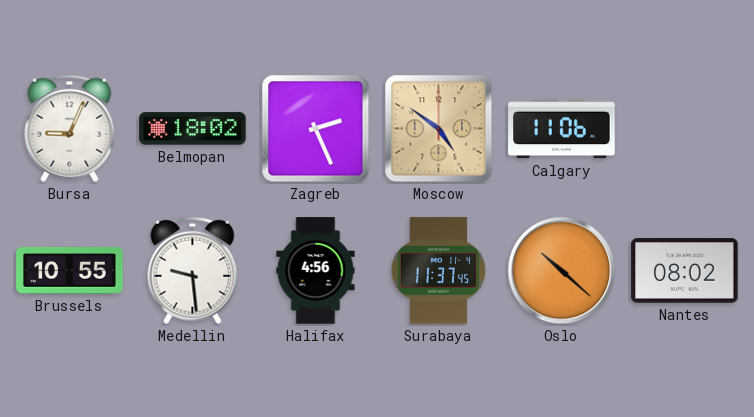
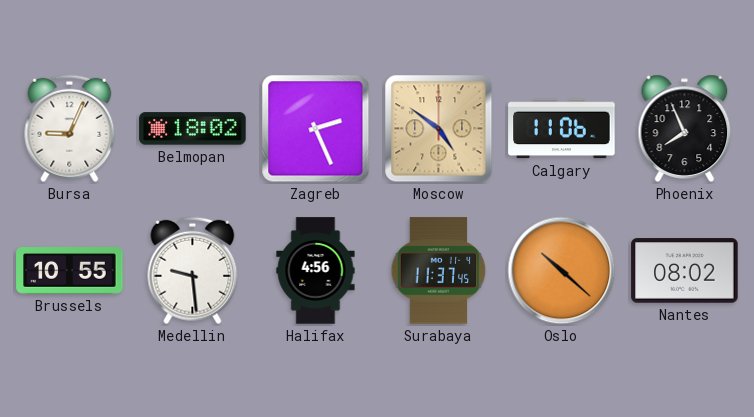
Phoenix: none -> 7:56 (685, 128)
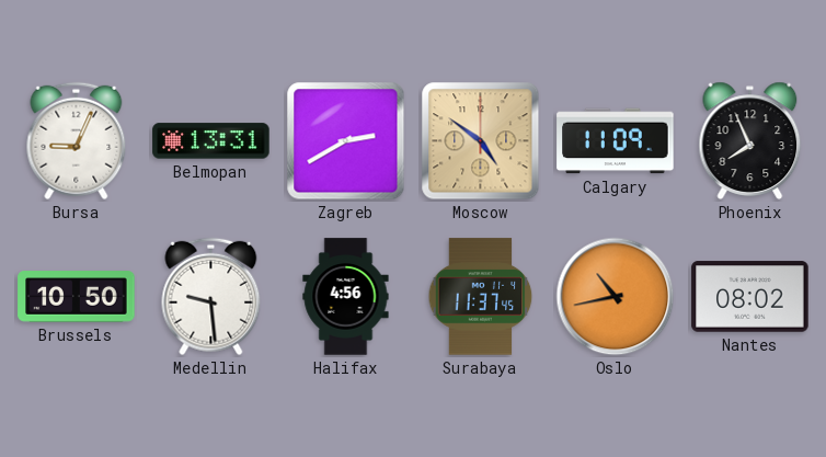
Belmopan: 18:02 -> 13:31 (211, 141)
Zagreb: 2:26 -> 2:40 (346, 141)
Calgary: 11:06 -> 11:09 (616, 141)
Brussels: 10:55 -> 10:50 (77, 297)
Oslo: 10:22 -> 10:43 (616, 297)
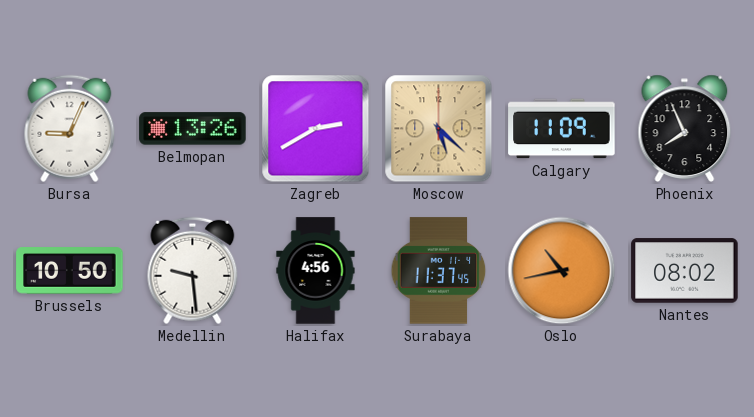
Belmopan: 13:31 -> 13:26 (193, 129)
Moscow: 4:51 -> 5:22 (439, 129)
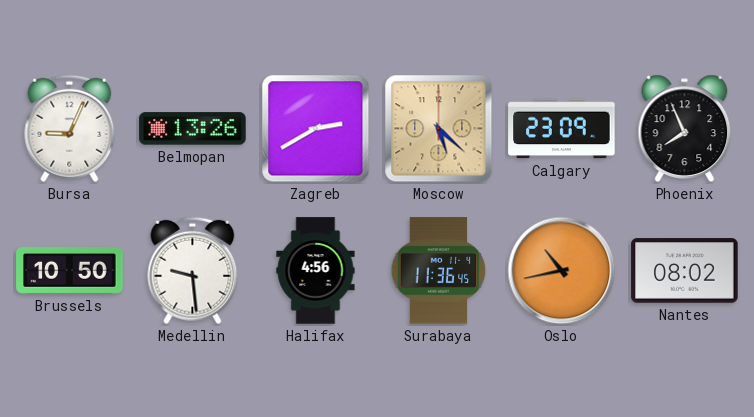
Calgary: 11:09 -> 23:09 (562, 129)
Surabaya: 11:37 -> 11:36 (439, 271)
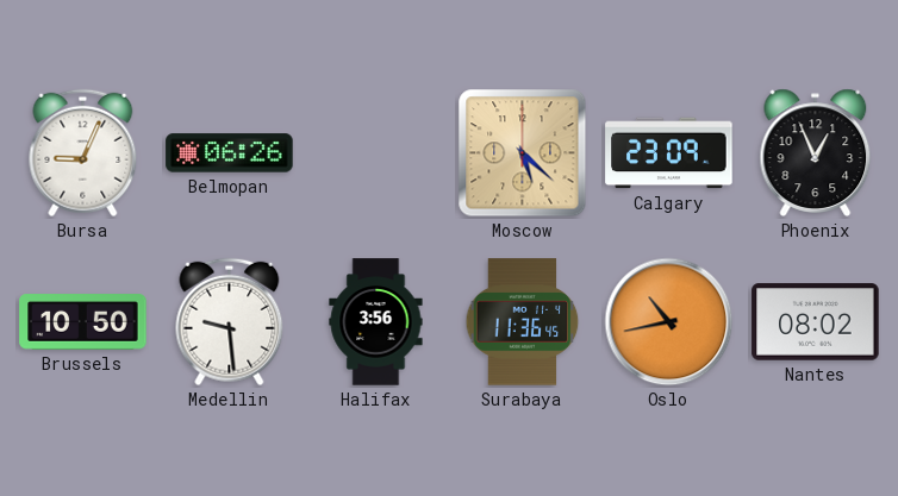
Belmopan: 13:26 -> 06:26 (230, 153)
Zagreb: 2:40 -> none (316, 129)
Phoenix: 7:56 -> 12:56 (816, 152)
Halifax: 4:56 -> 3:56 (376, 322)
